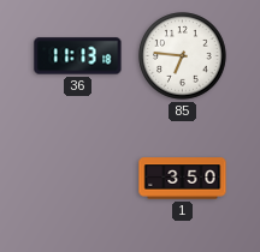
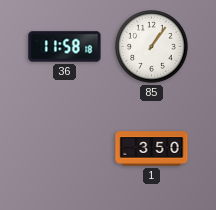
36: 11:13 -> 11:58 (65, 47)
85: 6:46 -> 1:06 (152, 47)
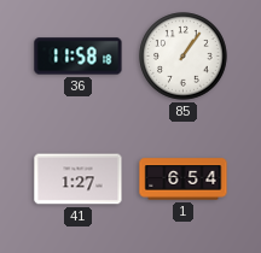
41: none -> 1:27 (79, 180)
1: 3:50 -> 6:54 (184, 180)
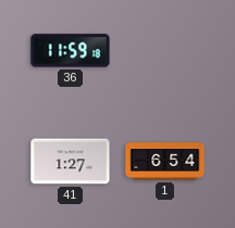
36: 11:58 -> 11:59 (71, 51)
85: 1:06 -> none (184, 57)
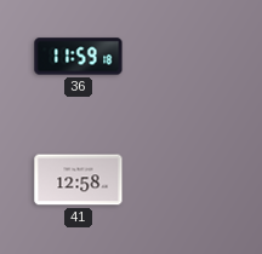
41: 1:27 -> 12:58 (79, 180)
1: 6:54 -> none (165, 162)
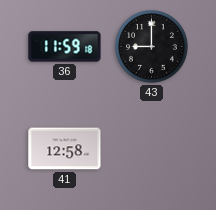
43: none -> 9:00 (152, 47)
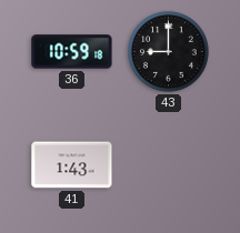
36: 11:59 -> 10:59 (72, 52)
41: 12:58 -> 1:43 (72, 165)
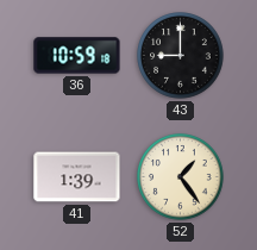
41: 1:43 -> 1:39 (77, 177)
52: none -> 1:24 (181, 177)
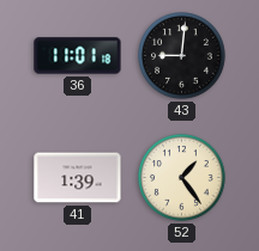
36: 10:59 -> 11:01 (78, 56)
43: 9:00 -> 9:01 (182, 56)
